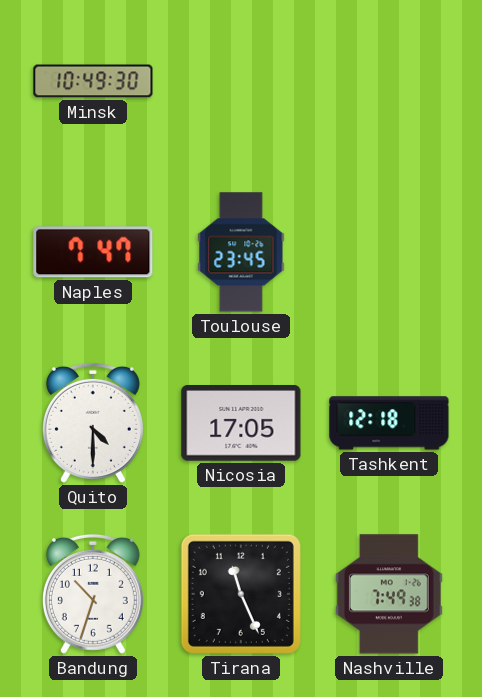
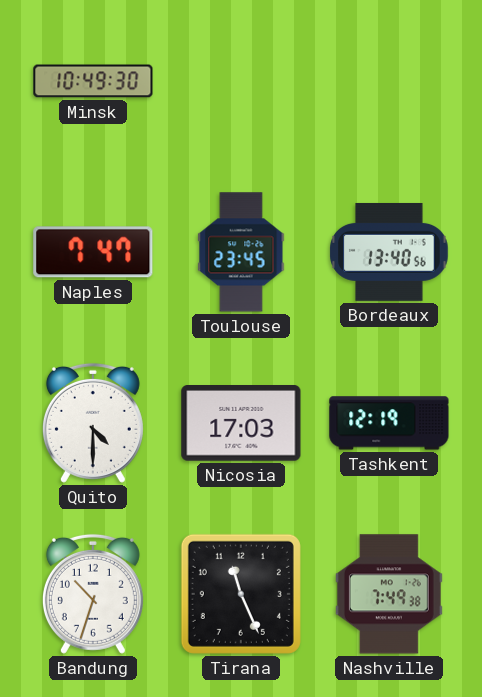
Bordeaux: none -> 13:40 (389, 252)
Nicosia: 17:05 -> 17:03 (241, 424)
Tashkent: 12:18 -> 12:19 (389, 423)
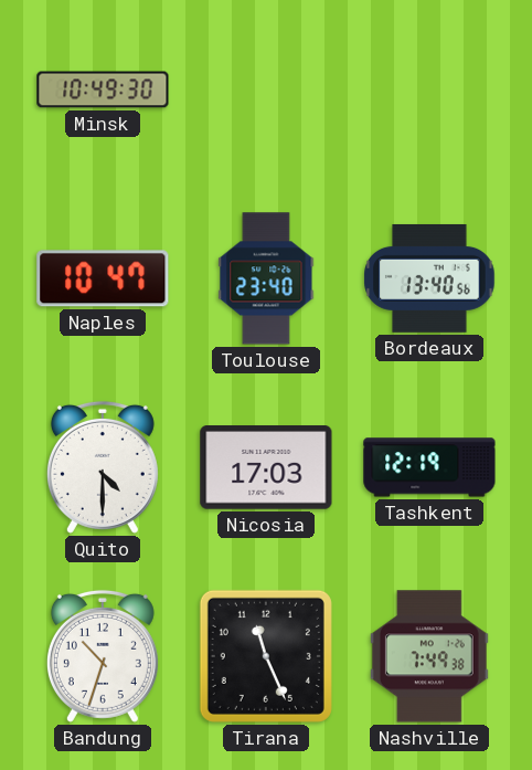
Naples: 7:47 -> 10:47 (103, 278)
Toulouse: 23:45 -> 23:40 (266, 278)
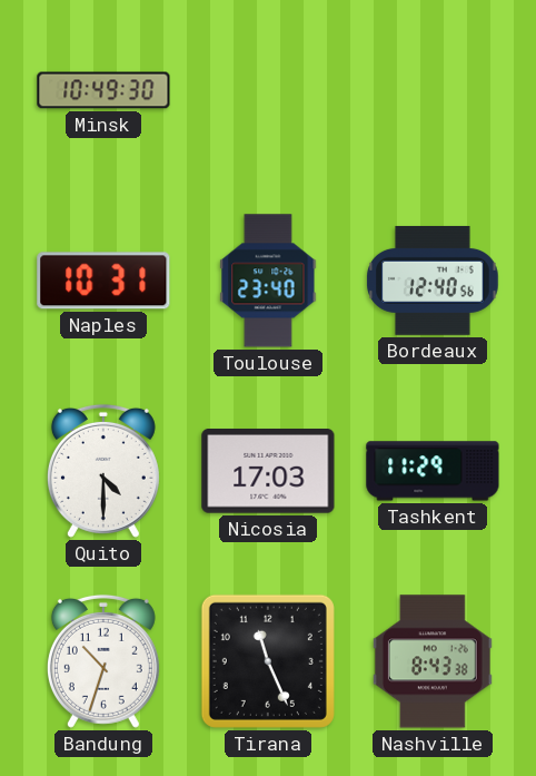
Naples: 10:47 -> 10:31 (103, 281)
Bordeaux: 13:40 -> 12:40 (433, 281)
Tashkent: 12:19 -> 11:29 (433, 471)
Nashville: 7:49 -> 8:43 (433, 661)
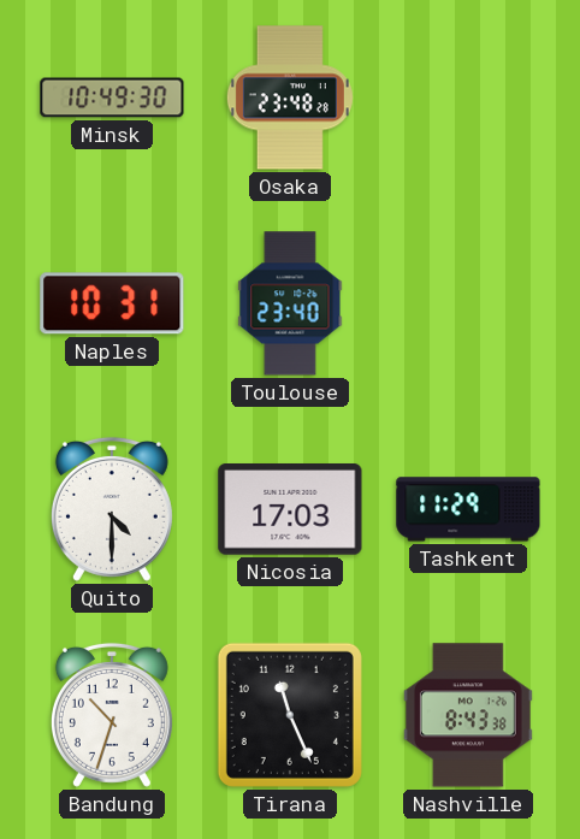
Osaka: none -> 23:48 (290, 98)
Bordeaux: 12:40 -> none (433, 281)
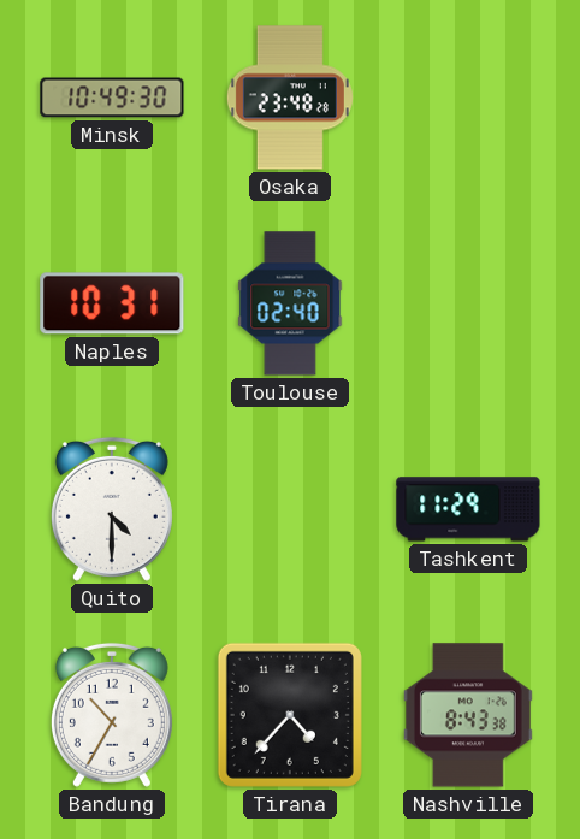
Toulouse: 23:40 -> 02:40 (290, 303)
Nicosia: 17:03 -> none (290, 510)
Bandung: 10:33 -> 10:35 (112, 715)
Tirana: 11:26 -> 4:37 (290, 715)
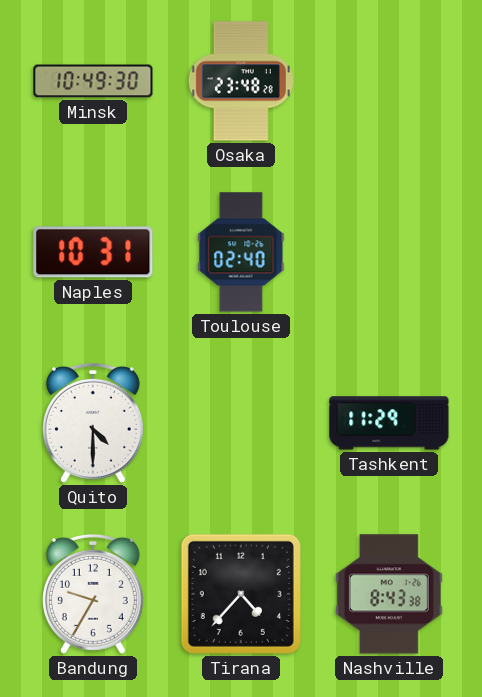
Bandung: 10:35 -> 9:35 (93, 594)
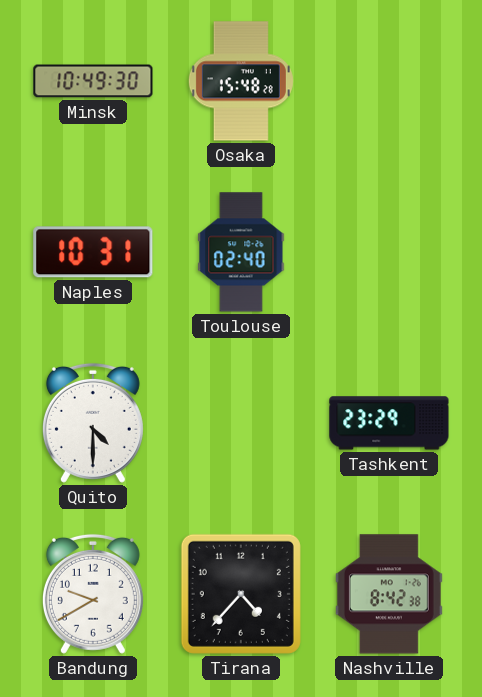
Osaka: 23:48 -> 15:48 (241, 81)
Tashkent: 11:29 -> 23:29 (389, 423)
Bandung: 9:35 -> 9:40 (93, 594)
Nashville: 8:43 -> 8:42 (389, 594)
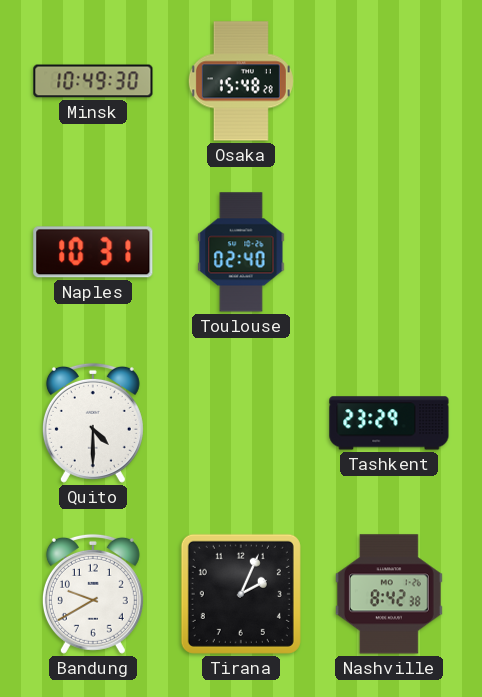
Tirana: 4:37 -> 2:04 (241, 594)
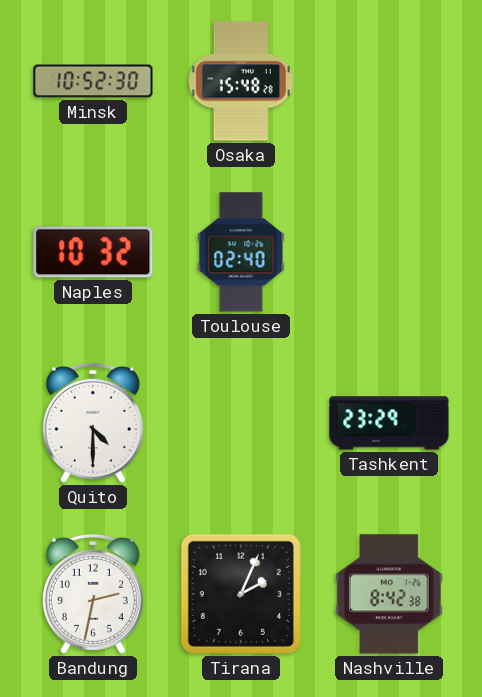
Minsk: 10:49 -> 10:52 (93, 81)
Naples: 10:31 -> 10:32 (93, 252)
Bandung: 9:40 -> 2:32 (93, 594)
